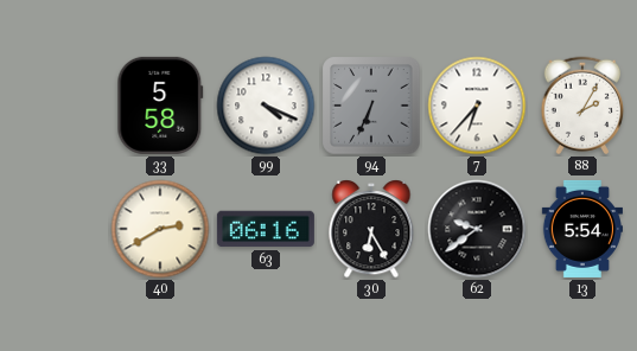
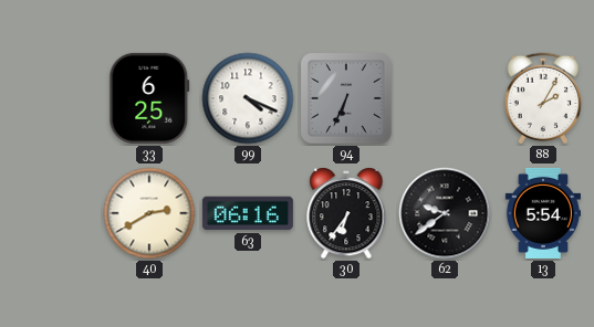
33: 5:58 -> 6:25 (149, 98)
7: 6:37 -> none (477, 106)
30: 6:25 -> 6:36 (346, 213)
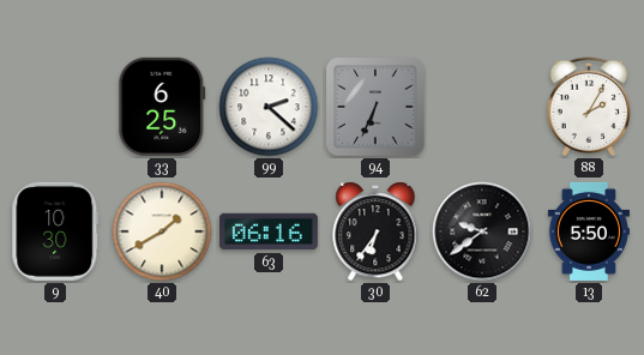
99: 4:19 -> 2:22 (269, 107)
9: none -> 10:30 (55, 231)
40: 2:40 -> 1:40 (162, 231)
13: 5:54 -> 5:50 (588, 231)
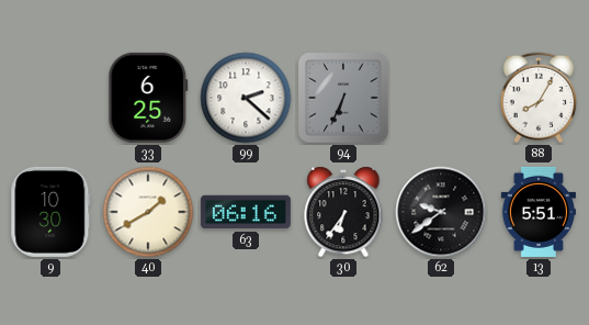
88: 2:05 -> 8:05 (539, 98)
13: 5:50 -> 5:51 (537, 212)
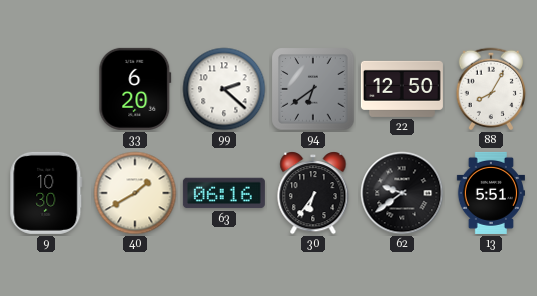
33: 6:25 -> 6:20 (135, 89)
94: 6:34 -> 6:39 (313, 89)
22: none -> 12:50 (402, 89)
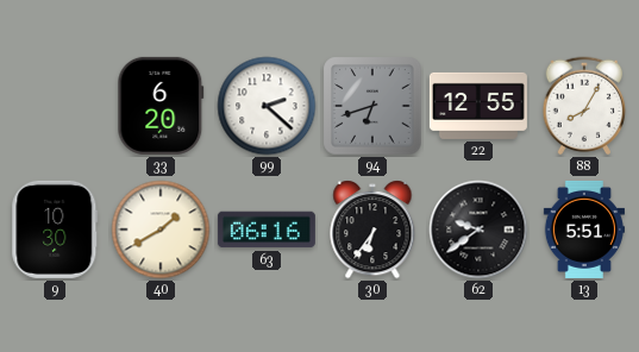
94: 6:39 -> 6:42 (372, 106)
22: 12:50 -> 12:55 (478, 106)
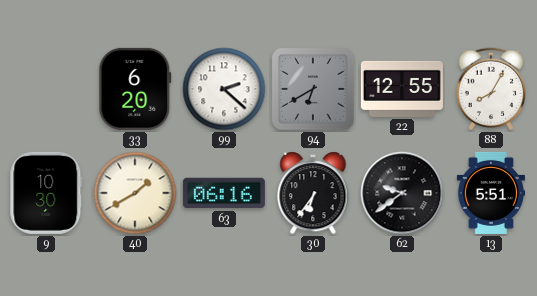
94: 6:42 -> 6:40 (313, 89)
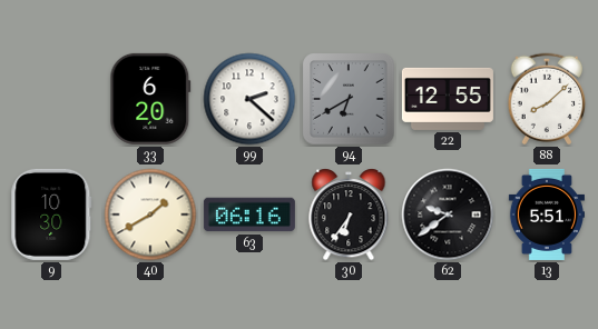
88: 8:05 -> 8:08 (547, 99)
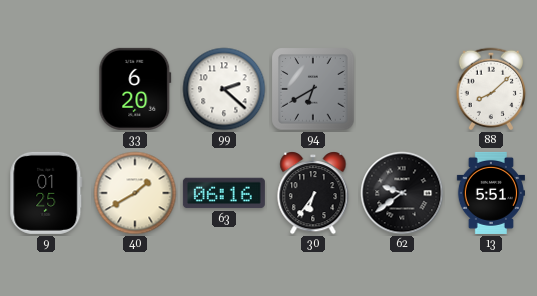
22: 12:55 -> none (448, 99)
9: 10:30 -> 01:25 (46, 193)
